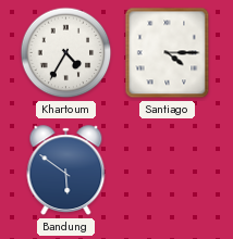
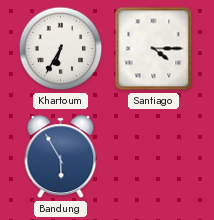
Khartoum: 4:35 -> 6:35 (61, 49)
Bandung: 5:51 -> 5:55 (61, 157)
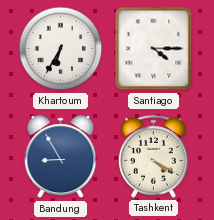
Bandung: 5:55 -> 8:55 (61, 157)
Tashkent: none -> 4:20 (153, 156)
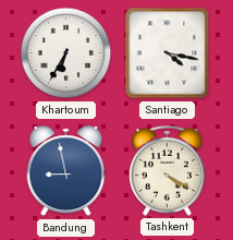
Santiago: 4:15 -> 4:17 (168, 53)
Bandung: 8:55 -> 8:58 (66, 171)
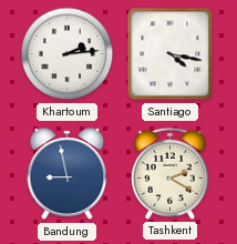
Khartoum: 6:35 -> 2:14 (68, 54)
Tashkent: 4:20 -> 2:20 (169, 173)
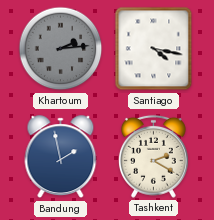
Khartoum dial: white -> grey (61, 49)
Bandung: 8:58 -> 1:58 (61, 157)
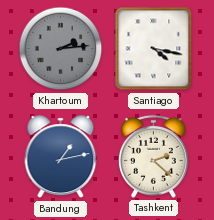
Bandung: 1:58 -> 1:13 (61, 157)
Tashkent: 2:20 -> 2:22 (153, 156)
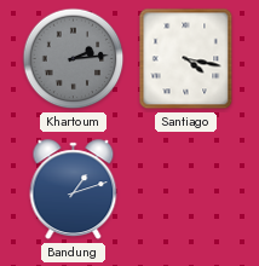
Bandung: 1:13 -> 1:12 (74, 190)
Tashkent: 2:22 -> none (153, 156)
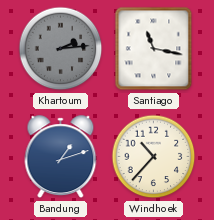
Santiago: 4:17 -> 11:17 (154, 49)
Windhoek: none -> 10:37 (154, 157)
